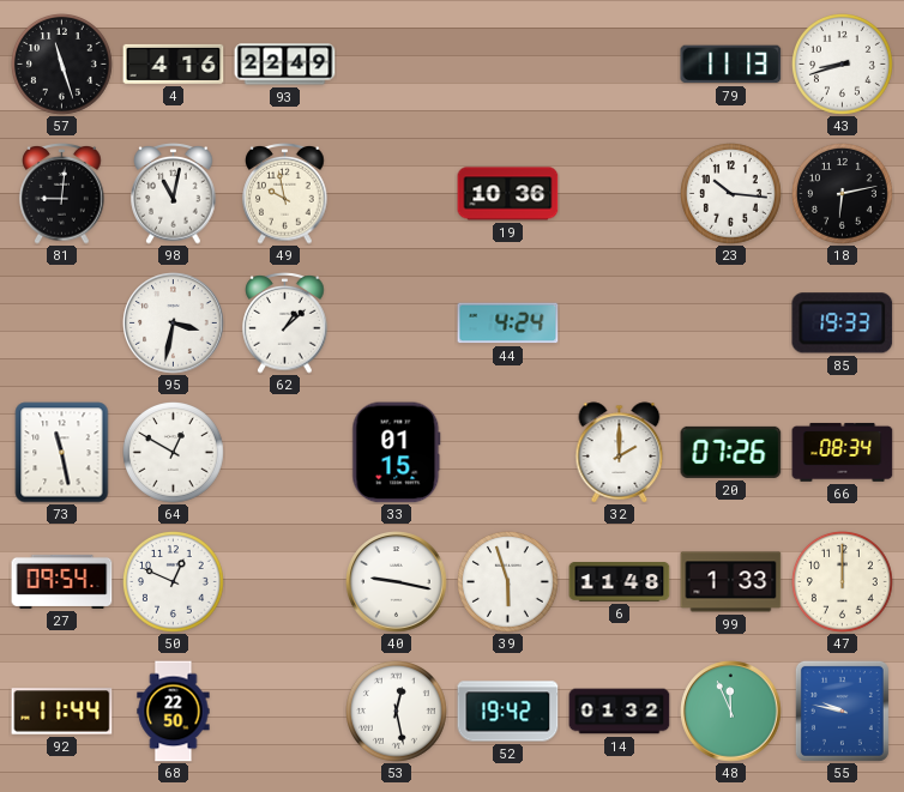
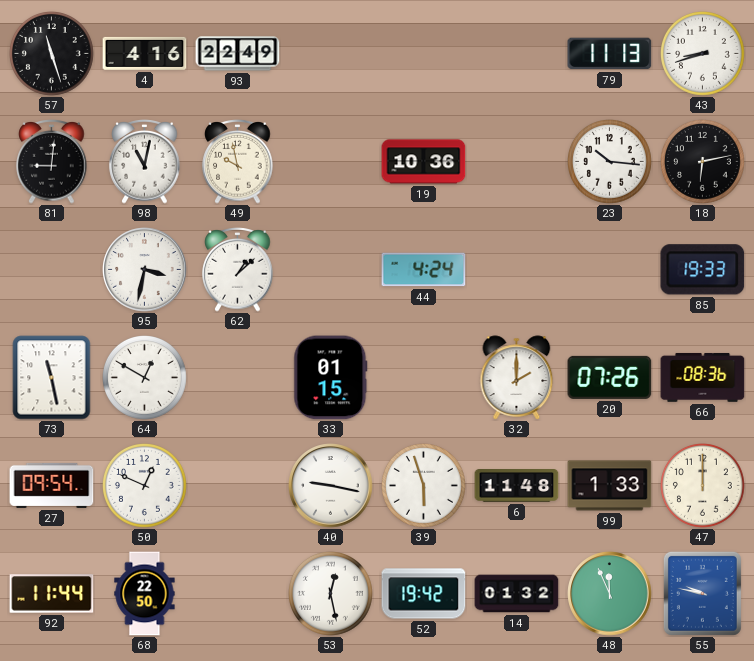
66: 08:34 -> 08:36 (703, 377)
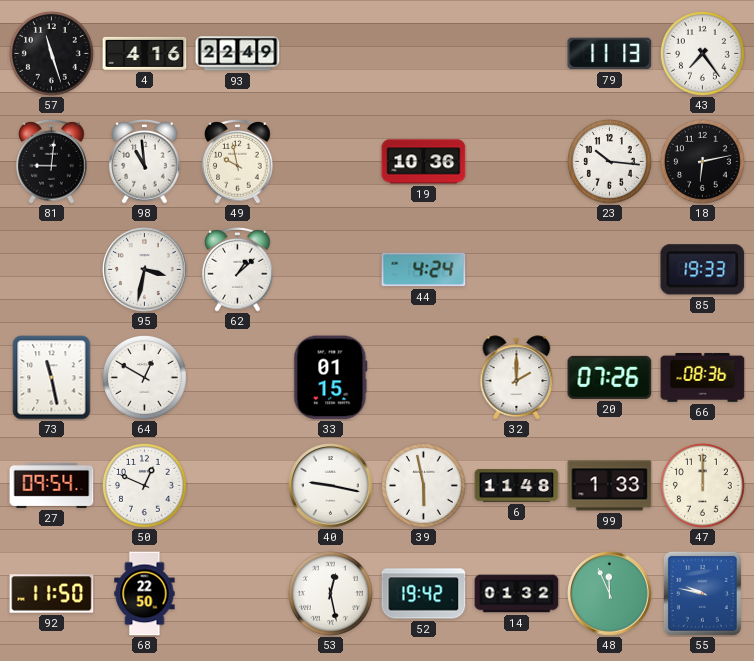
43: 8:42 -> 7:24 (703, 54)
98: 11:02 -> 10:59 (145, 162)
39: 5:57 -> 5:58 (424, 486)
92: 11:44 -> 11:50 (52, 594)
